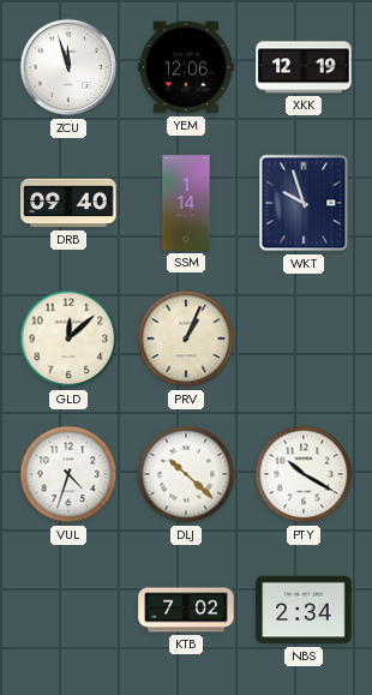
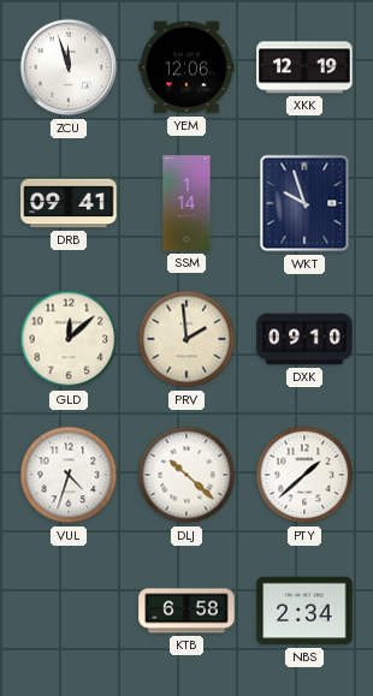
DRB: 09:40 -> 09:41 (69, 203)
PRV: 1:04 -> 1:59 (186, 339)
DXK: none -> 09:10 (304, 339)
PTY: 10:20 -> 1:38 (304, 475)
KTB: 7:02 -> 6:58 (186, 611)
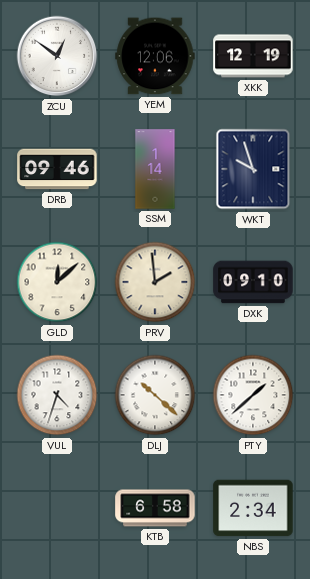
ZCU: 11:57 -> 12:51 (57, 56)
DRB: 09:41 -> 09:46 (57, 169)
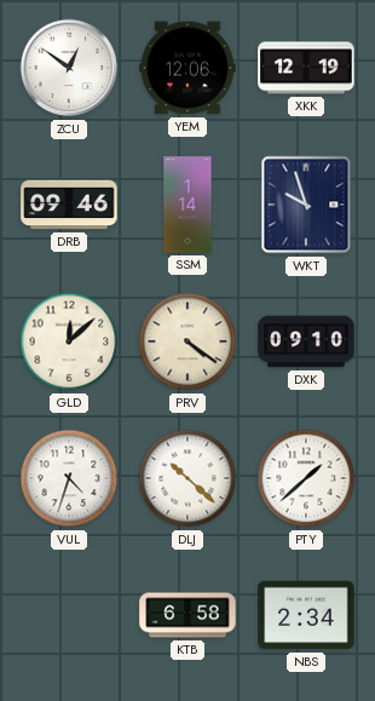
PRV: 1:59 -> 4:21 (187, 341)
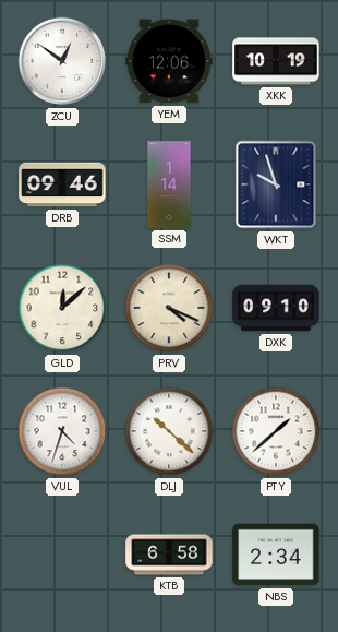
XKK: 12:19 -> 10:19 (276, 61)
PRV: 4:21 -> 4:19 (169, 308)
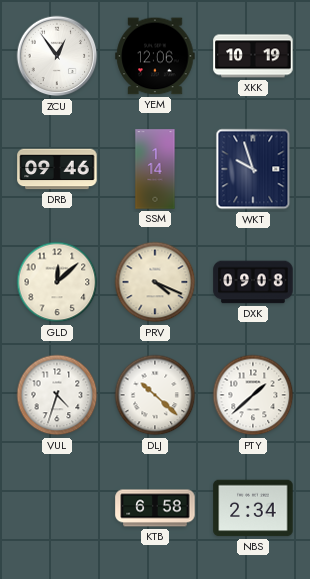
ZCU: 12:51 -> 12:54 (57, 56)
DXK: 09:10 -> 09:08 (253, 282)
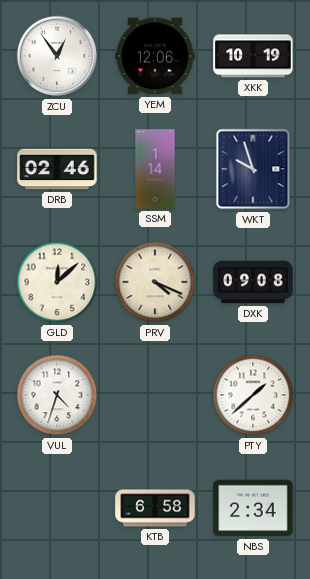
DRB: 09:46 -> 02:46 (57, 169)
DLJ: 10:22 -> none (155, 395)
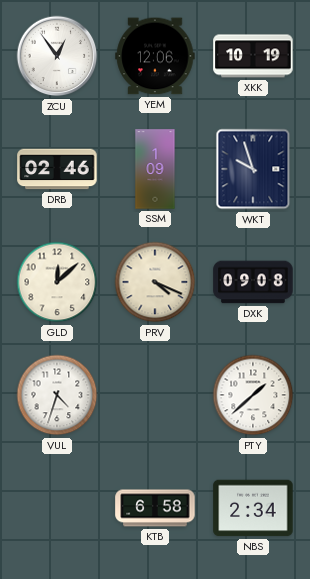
SSM: 1:14 -> 1:09 (155, 169)
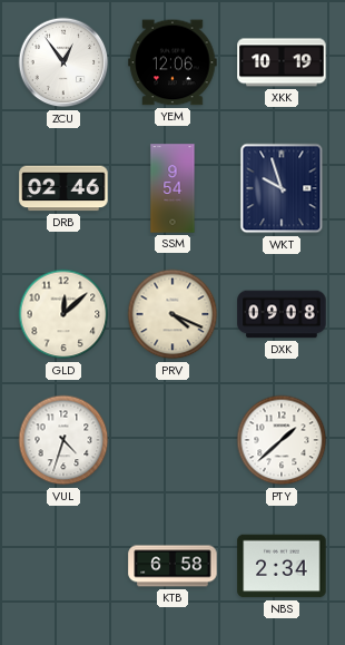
SSM: 1:09 -> 9:54 (172, 188)
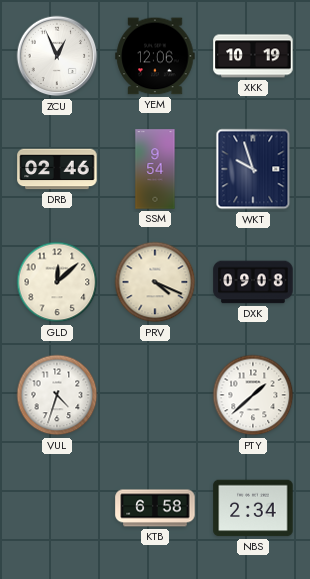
ZCU: 12:54 -> 12:56 (57, 56)
